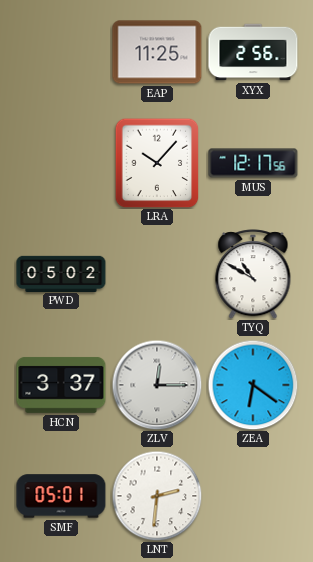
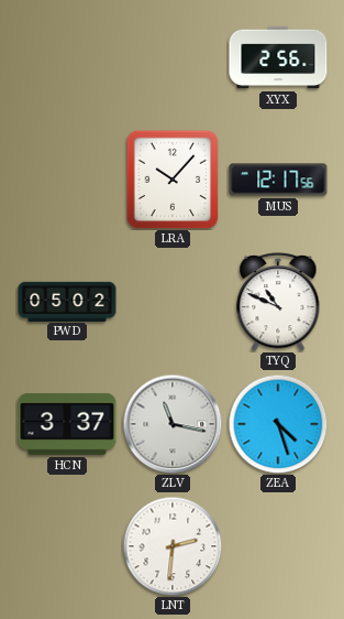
EAP: 11:25 -> none (157, 52)
TYQ: 10:50 -> 10:49 (278, 302)
ZLV: 12:15 -> 11:17 (173, 424)
ZEA: 6:21 -> 4:27 (278, 424)
SMF: 05:01 -> none (61, 496)
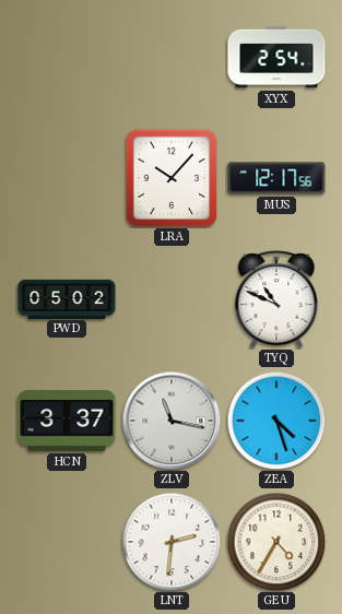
XYX: 2:56 -> 2:54 (276, 57)
GEU: none -> 4:35 (276, 542)
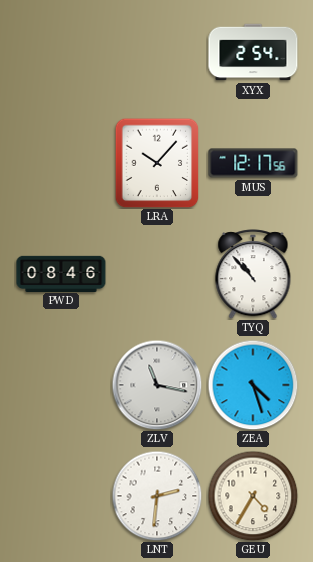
PWD: 05:02 -> 08:46 (61, 273)
TYQ: 10:49 -> 10:53 (253, 274)
HCN: 3:37 -> none (67, 421)
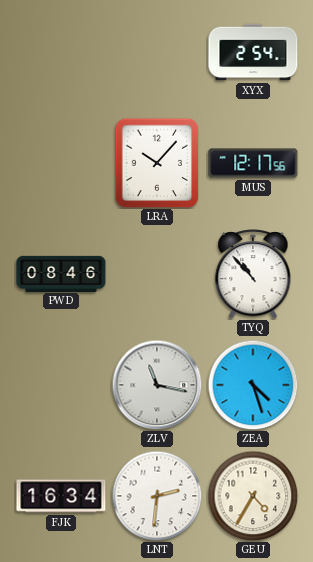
FJK: none -> 16:34 (61, 496)
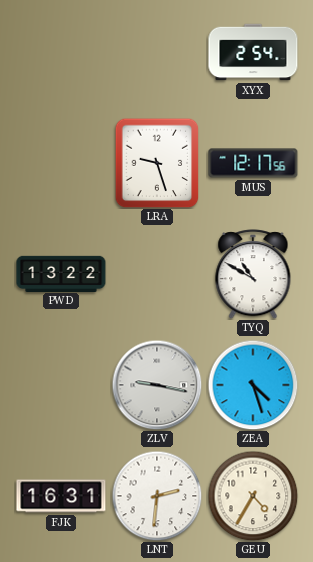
LRA: 10:07 -> 9:27 (157, 163)
PWD: 08:46 -> 13:22 (61, 273)
TYQ: 10:53 -> 10:50 (253, 274)
ZLV: 11:17 -> 9:17 (157, 385)
FJK: 16:34 -> 16:31 (61, 496)
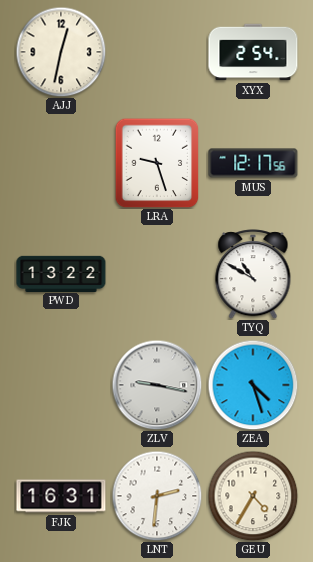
AJJ: none -> 12:32 (61, 52)
